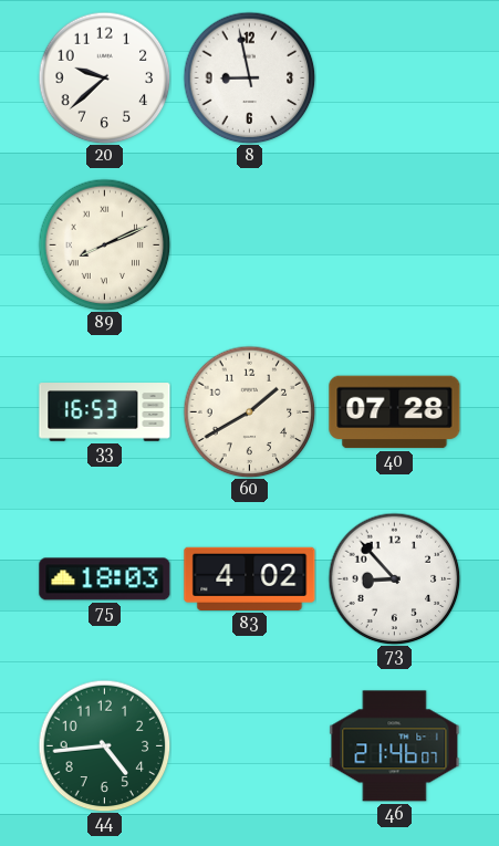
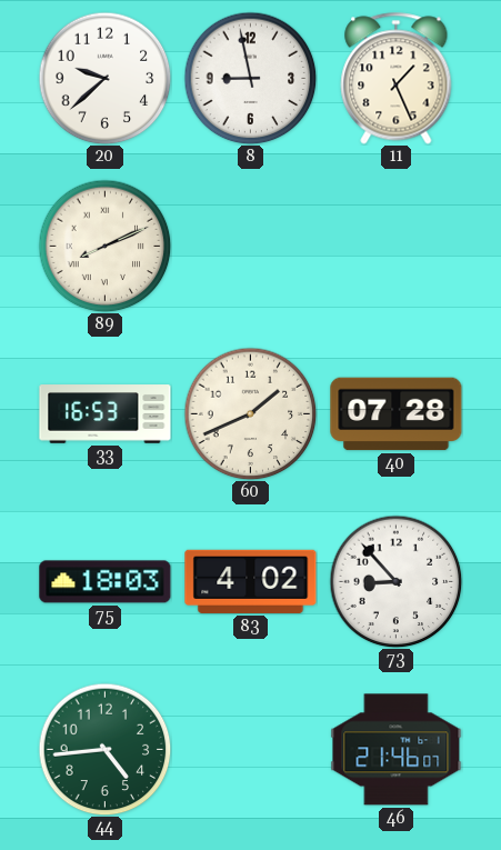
11: none -> 1:26 (397, 79)
60: 1:40 -> 1:41 (250, 413)
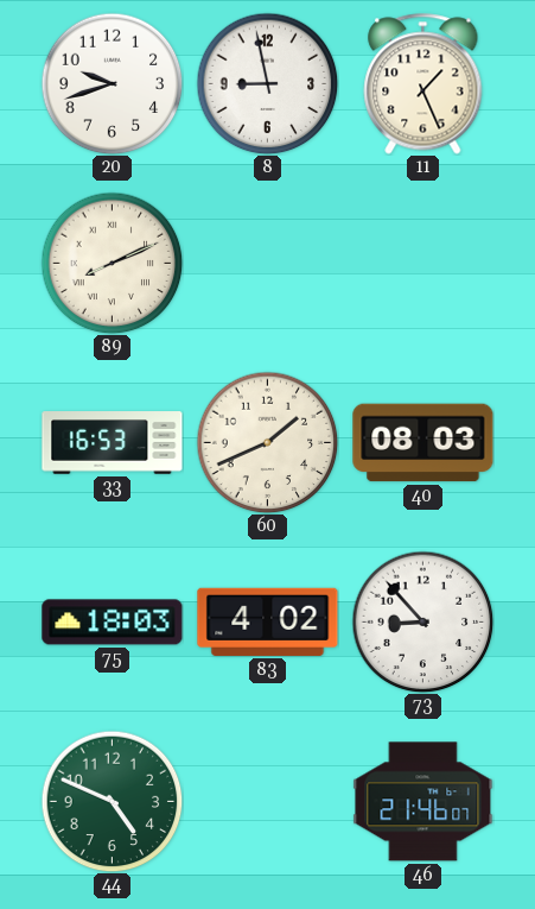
20: 9:38 -> 9:42 (112, 83)
40: 07:28 -> 08:03 (423, 443)
44: 4:44 -> 4:49 (112, 801)
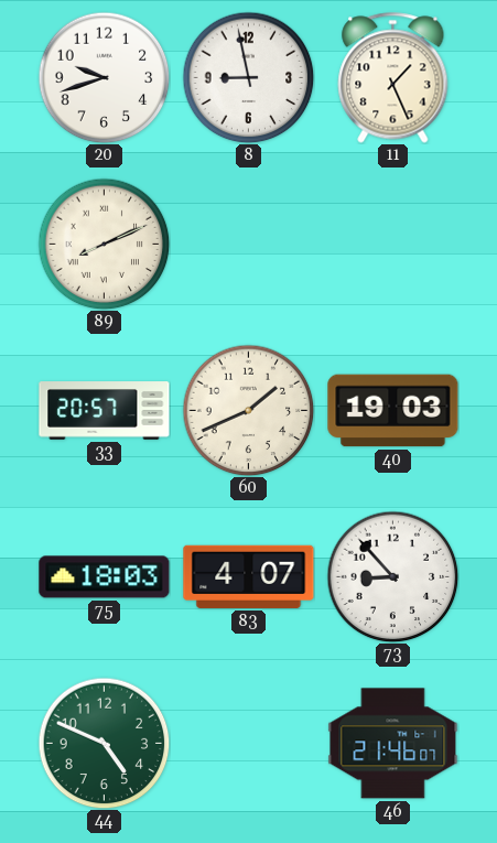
33: 16:53 -> 20:57 (105, 411)
40: 08:03 -> 19:03 (393, 411)
83: 4:02 -> 4:07 (249, 576)
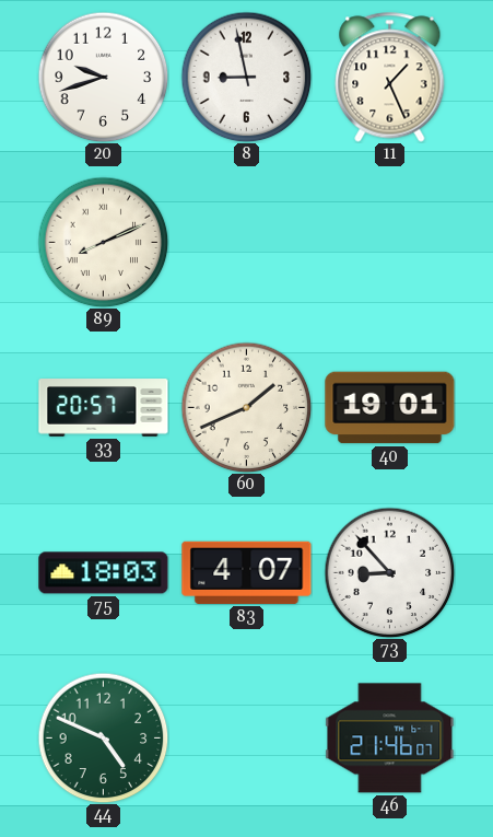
40: 19:03 -> 19:01 (390, 408)
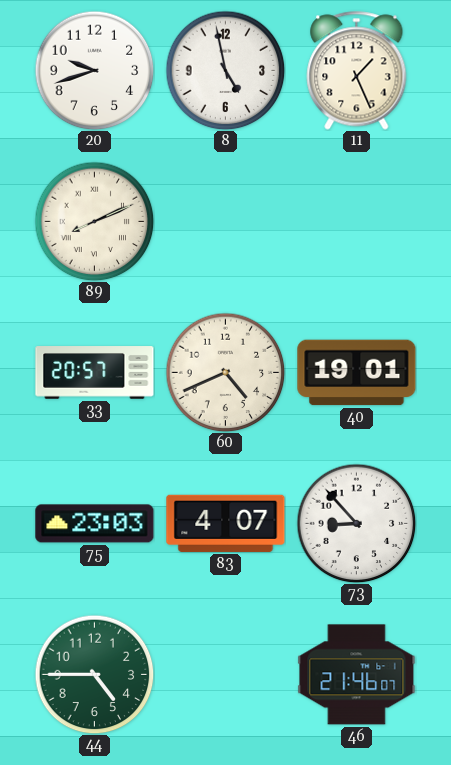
8: 8:58 -> 4:58 (225, 70)
60: 1:41 -> 4:41 (225, 372)
75: 18:03 -> 23:03 (95, 524)
44: 4:49 -> 4:45 (94, 674)
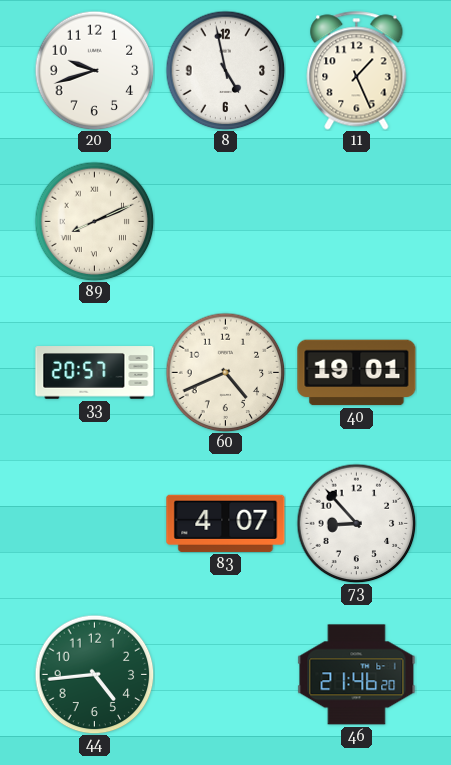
75: 23:03 -> none (95, 524)
44: 4:45 -> 4:44 (94, 674)
46: 21:46:07 -> 21:46:20 (357, 675)
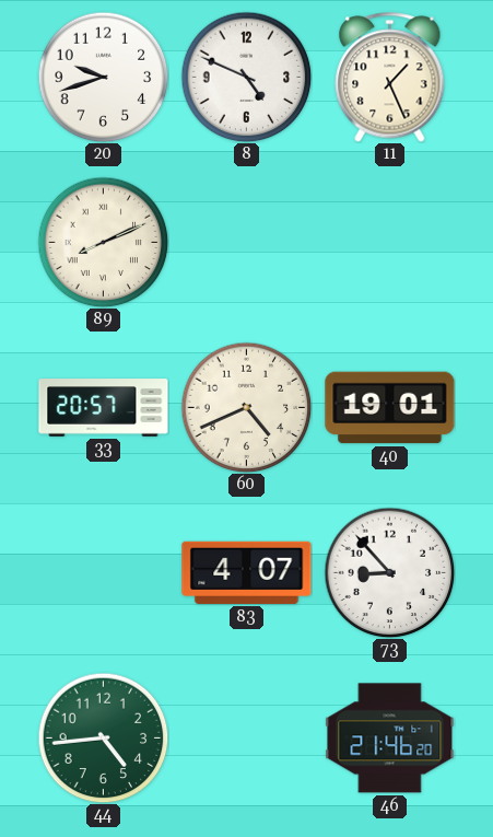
8: 4:58 -> 4:49 (246, 77)
